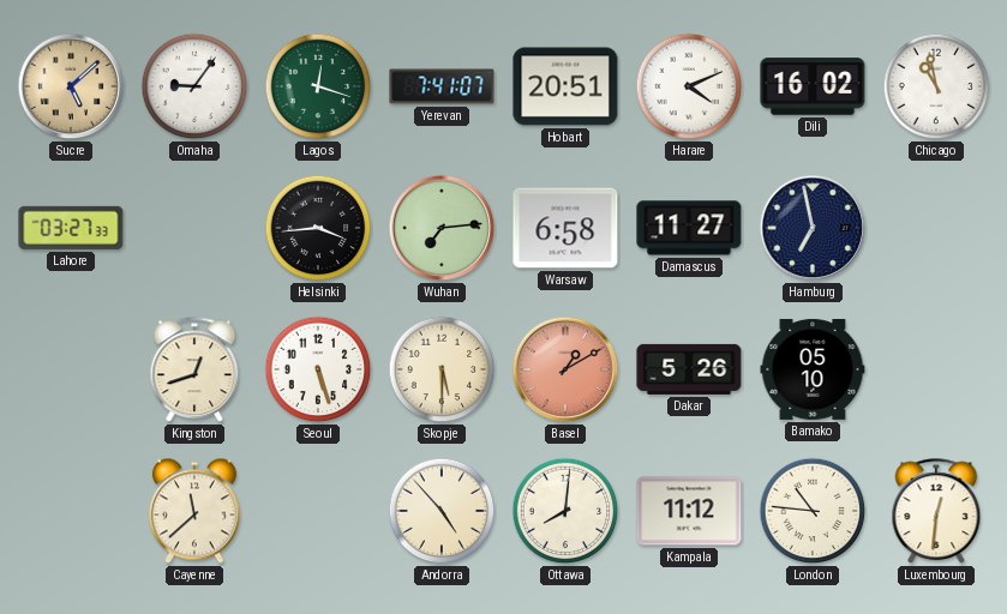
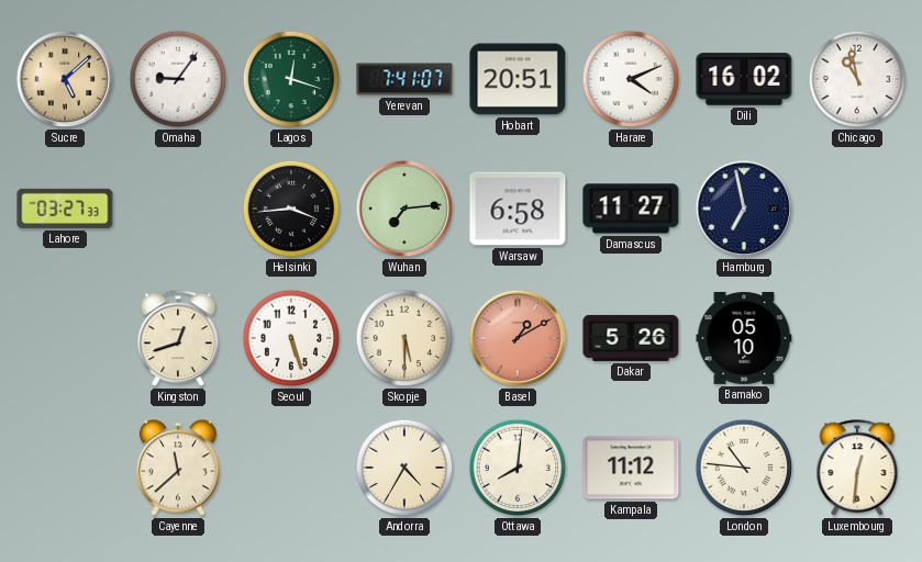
Andorra: 4:53 -> 4:35 (404, 468)
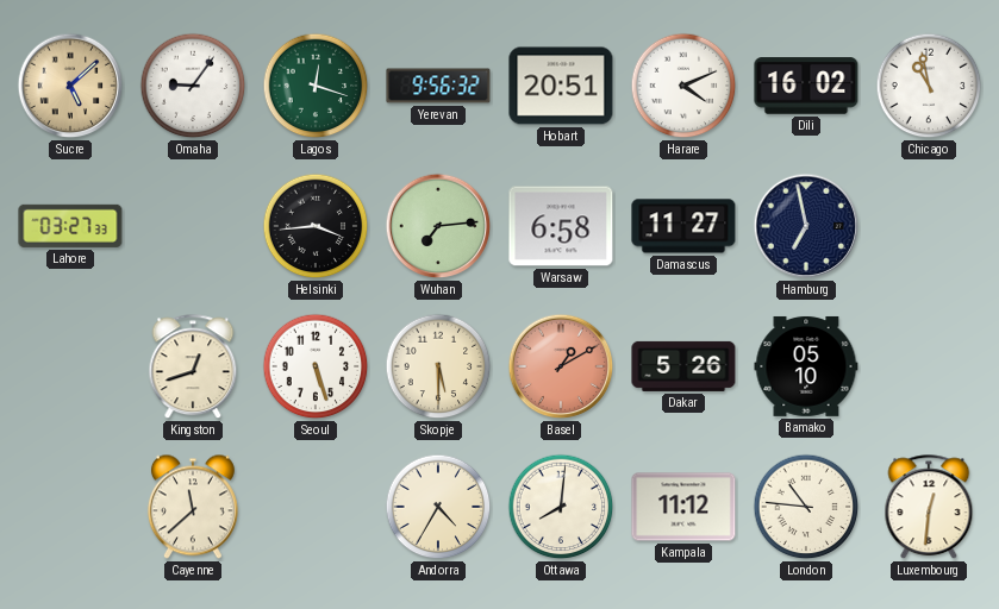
Yerevan: 7:41 -> 9:56 (438, 86)
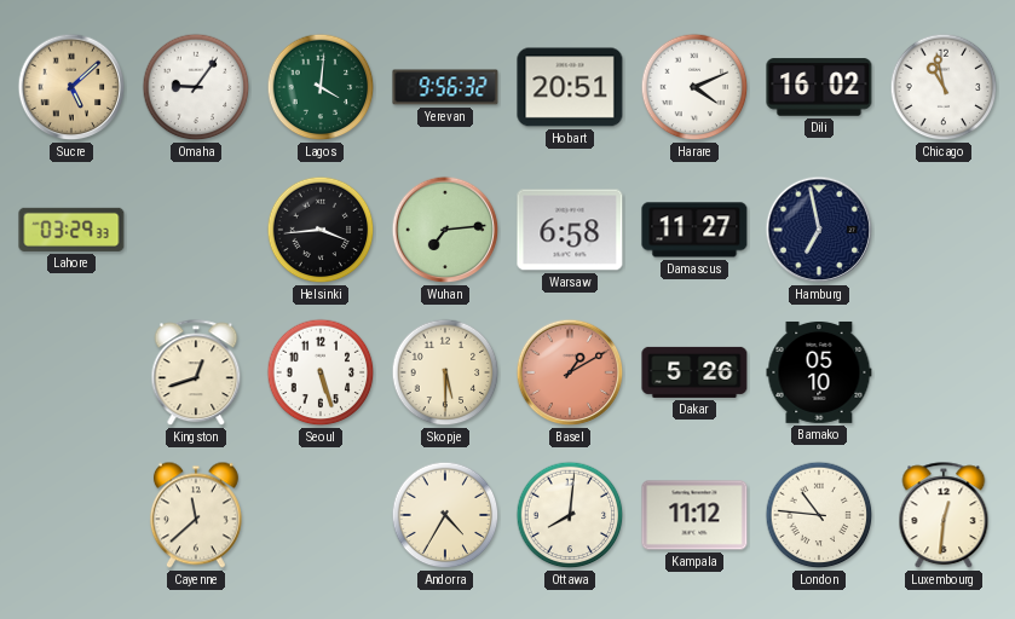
Lagos: 12:18 -> 4:01 (321, 87)
Lahore: 03:27 -> 03:29 (71, 230)
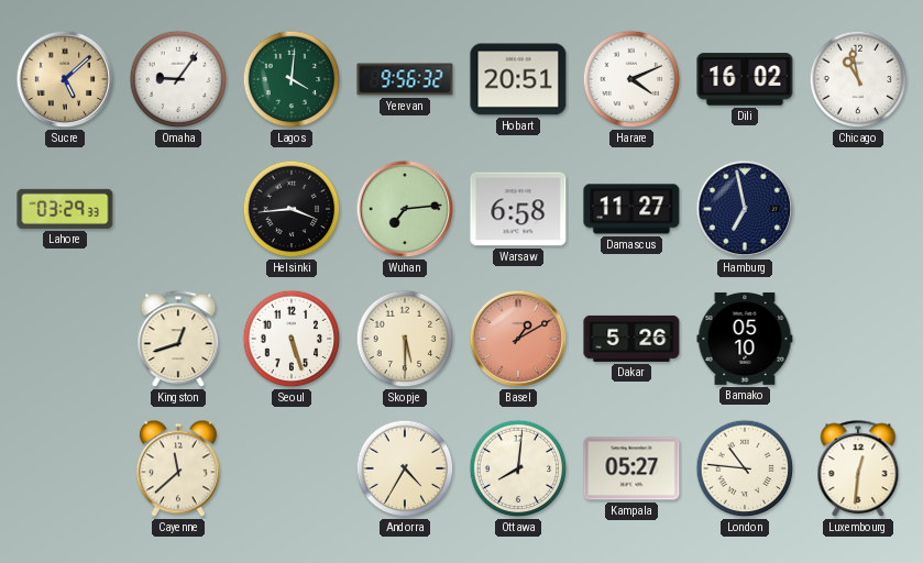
Kampala: 11:12 -> 05:27 (631, 468)
